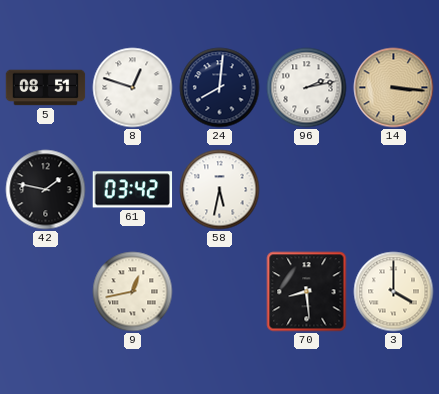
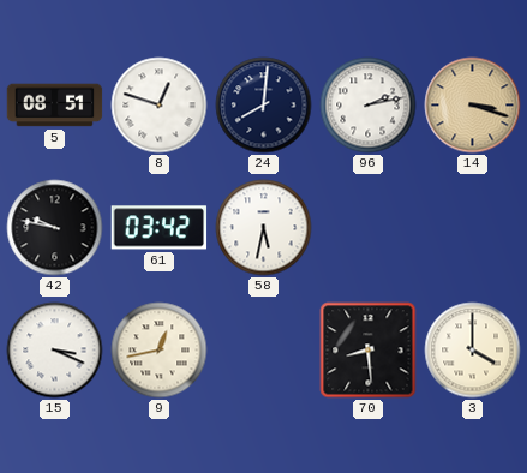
14: 3:16 -> 3:18 (473, 106)
42: 1:47 -> 9:47 (55, 228)
15: none -> 3:19 (55, 351)
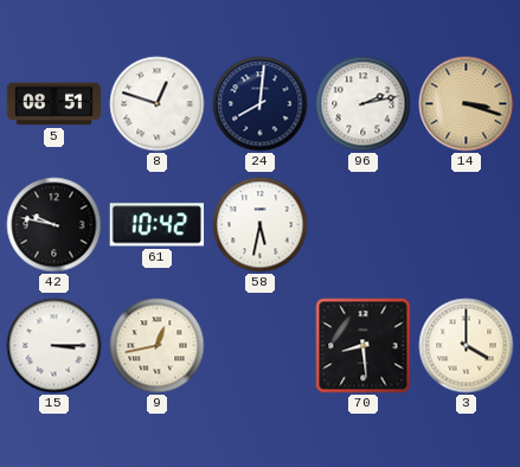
61: 03:42 -> 10:42 (158, 225)
15: 3:19 -> 3:15 (54, 346)
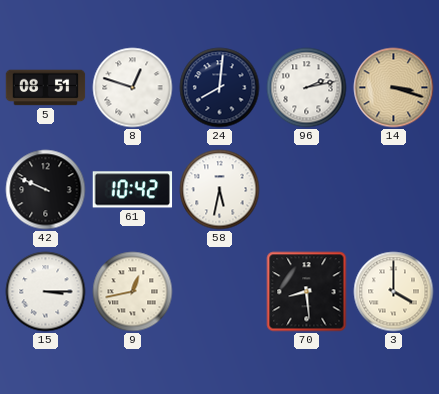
42: 9:47 -> 9:49 (46, 190)
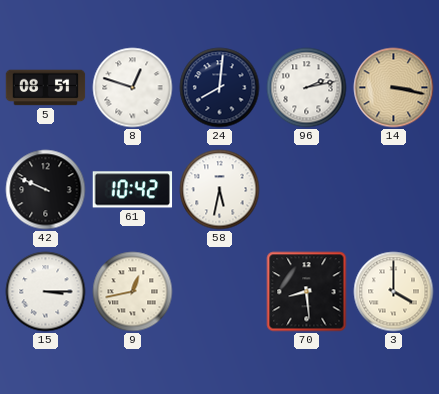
14: 3:18 -> 3:17 (394, 88)
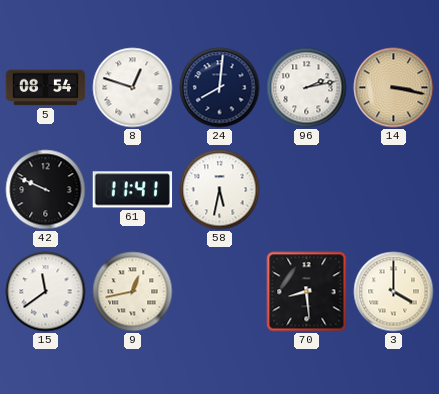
5: 08:51 -> 08:54 (46, 88)
61: 10:42 -> 11:41 (133, 190)
15: 3:15 -> 11:39 (46, 292)
